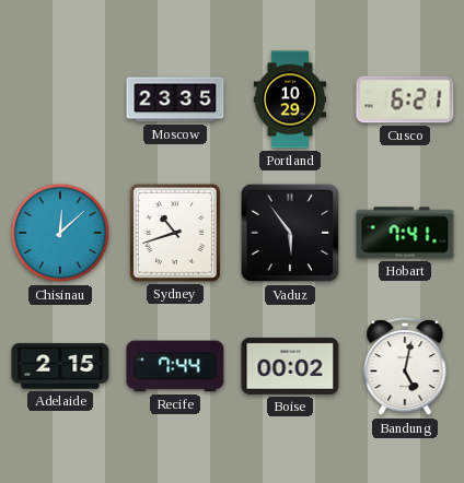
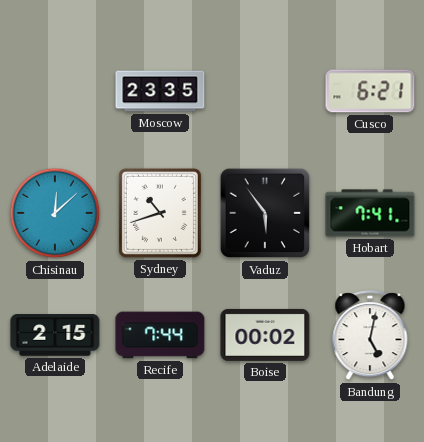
Portland: 10:29 -> none (289, 99)
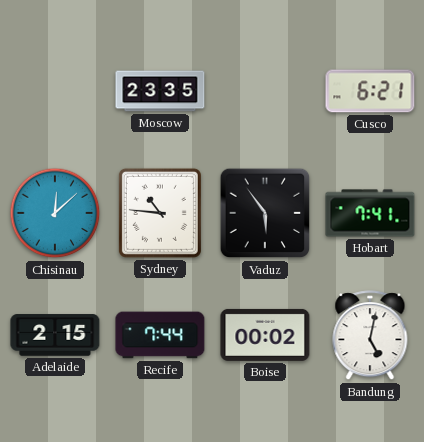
Sydney: 10:42 -> 10:46 (160, 213)
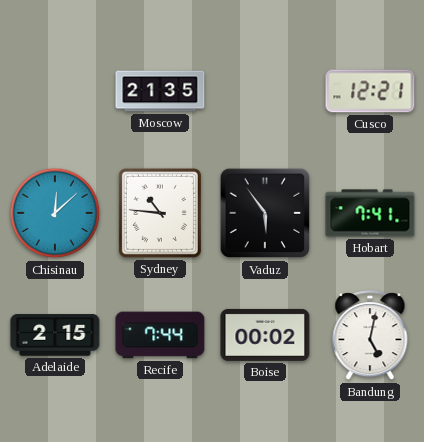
Moscow: 23:35 -> 21:35 (160, 91)
Cusco: 6:21 -> 12:21 (370, 91)
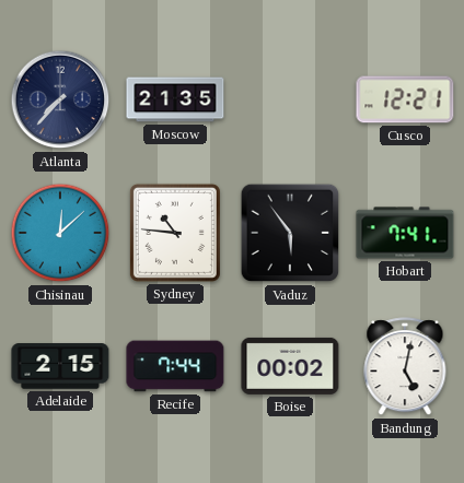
Atlanta: none -> 7:37 (60, 99)
